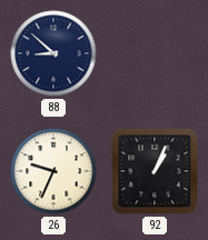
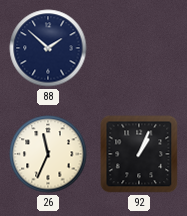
88: 8:52 -> 1:52 (48, 48)
26: 9:34 -> 11:34 (48, 154)
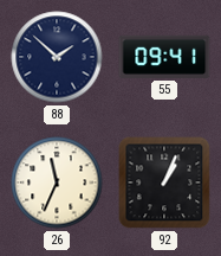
55: none -> 09:41 (164, 57)
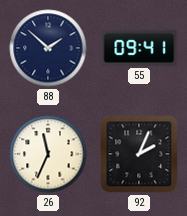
92: 1:04 -> 2:04 (139, 154)
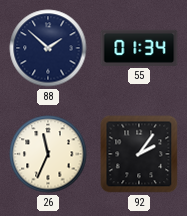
55: 09:41 -> 01:34 (139, 48)
92: 2:04 -> 2:06 (139, 154)
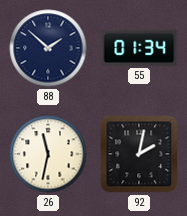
26: 11:34 -> 11:32 (48, 154)
92: 2:06 -> 2:02 (139, 154)
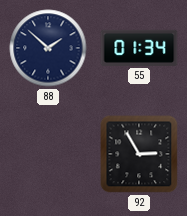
26: 11:32 -> none (48, 154)
92: 2:02 -> 2:55 (139, 154)
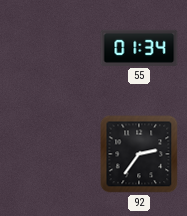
88: 1:52 -> none (48, 48)
92: 2:55 -> 2:36 (139, 154)
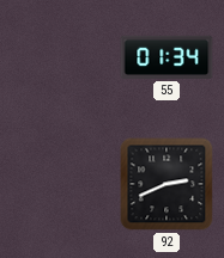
92: 2:36 -> 2:41 (167, 184)
